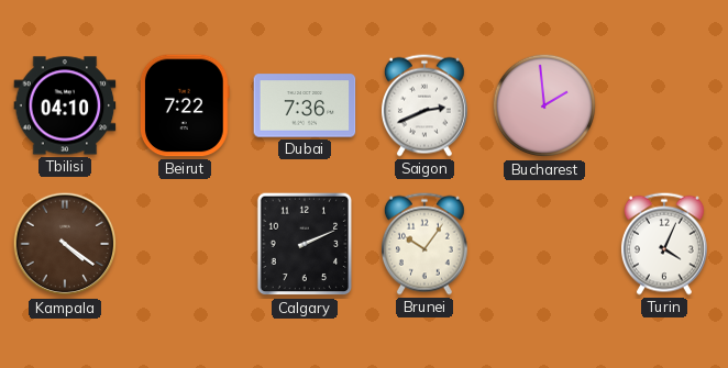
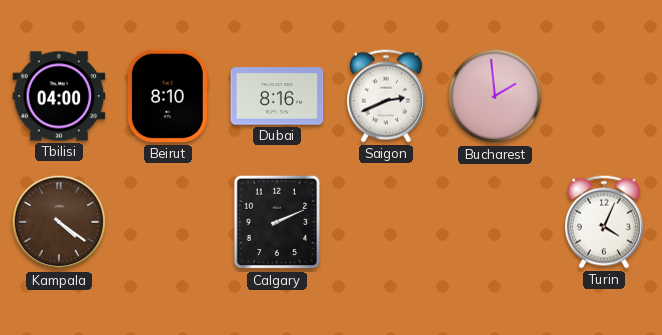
Tbilisi: 04:10 -> 04:00 (59, 96)
Beirut: 7:22 -> 8:10 (168, 96)
Dubai: 7:36 -> 8:16 (277, 96)
Brunei: 10:06 -> none (424, 244)
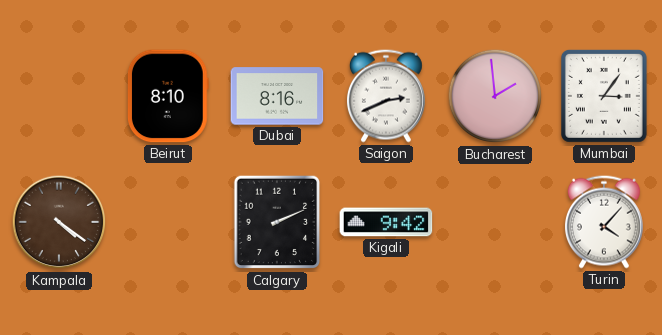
Tbilisi: 04:00 -> none (59, 96)
Mumbai: none -> 3:06 (604, 96)
Kigali: none -> 9:42 (386, 222)
Turin: 4:04 -> 4:07 (604, 222)
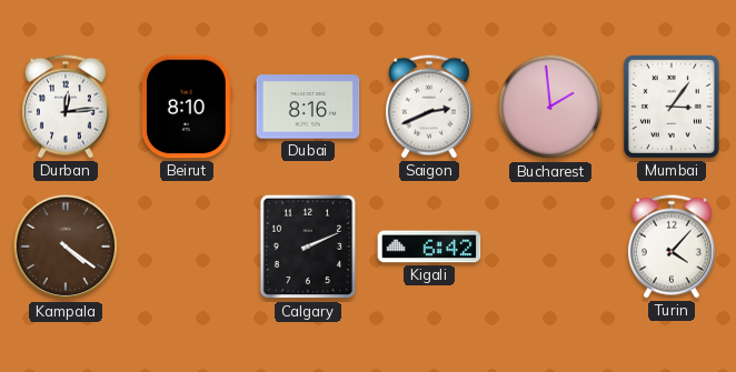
Durban: none -> 12:14 (66, 107)
Kigali: 9:42 -> 6:42 (429, 247)
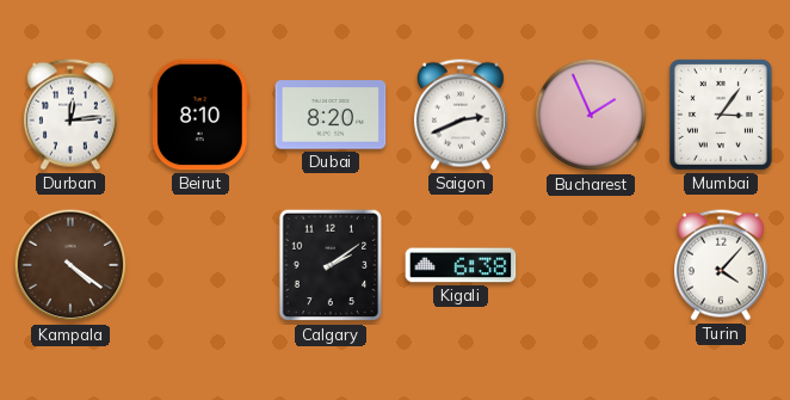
Dubai: 8:16 -> 8:20 (331, 115)
Bucharest: 1:59 -> 1:56 (591, 115)
Calgary: 2:11 -> 2:09 (331, 265)
Kigali: 6:42 -> 6:38 (461, 265)
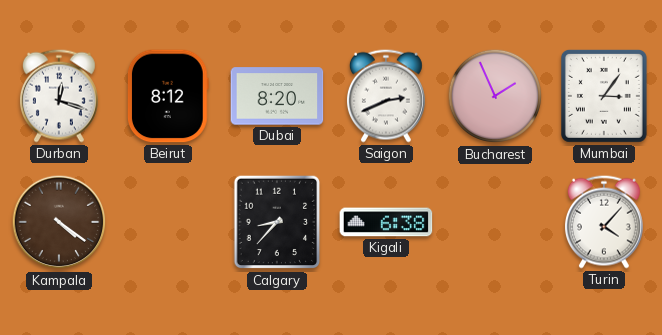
Durban: 12:14 -> 12:18 (59, 96)
Beirut: 8:10 -> 8:12 (168, 96)
Calgary: 2:09 -> 8:37 (277, 222)
